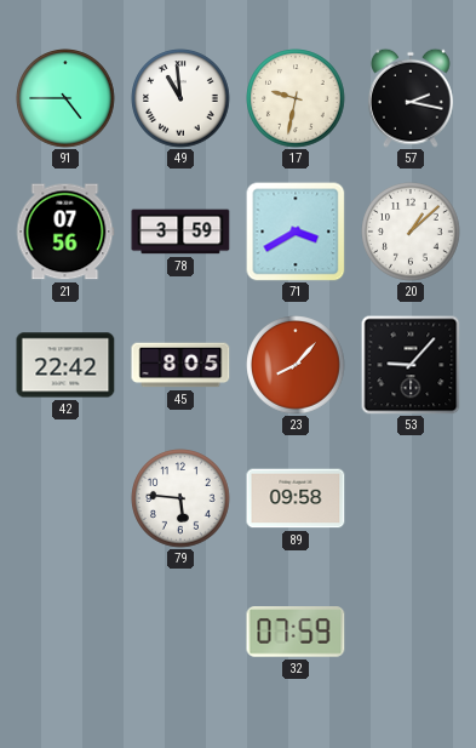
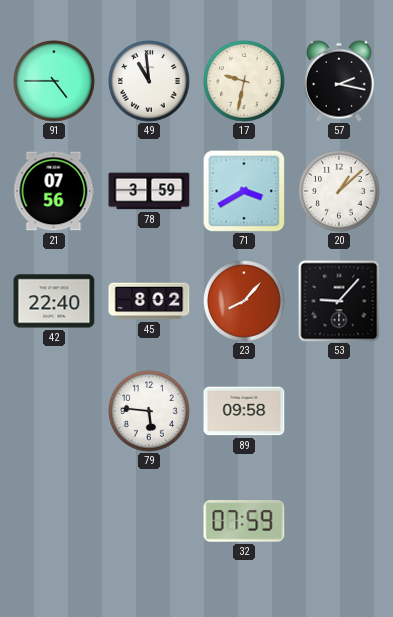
42: 22:42 -> 22:40 (54, 301)
45: 8:05 -> 8:02 (149, 301)
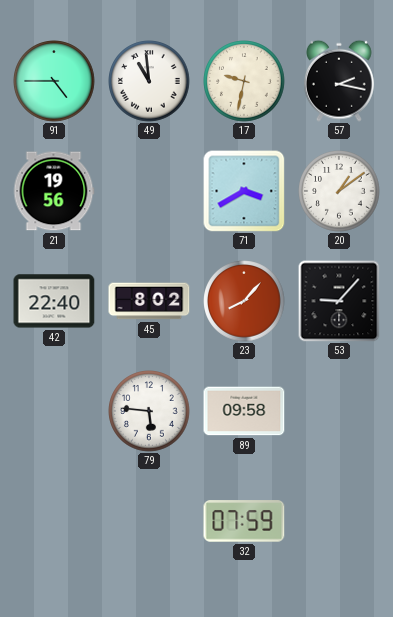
21: 07:56 -> 19:56 (54, 191)
78: 3:59 -> none (149, 191)
20: 1:08 -> 1:09 (339, 191)
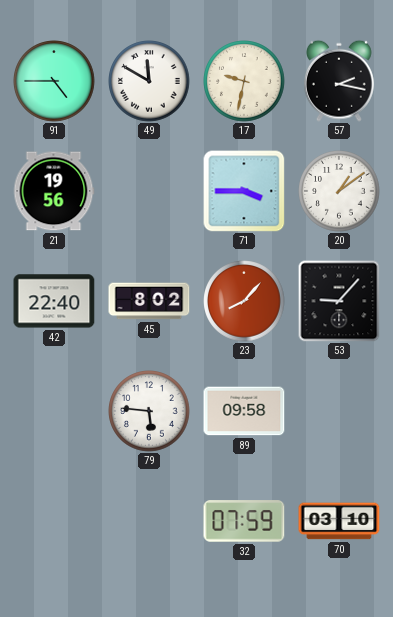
49: 10:59 -> 11:50 (149, 81)
71: 3:40 -> 3:45 (244, 191)
70: none -> 03:10 (339, 521)
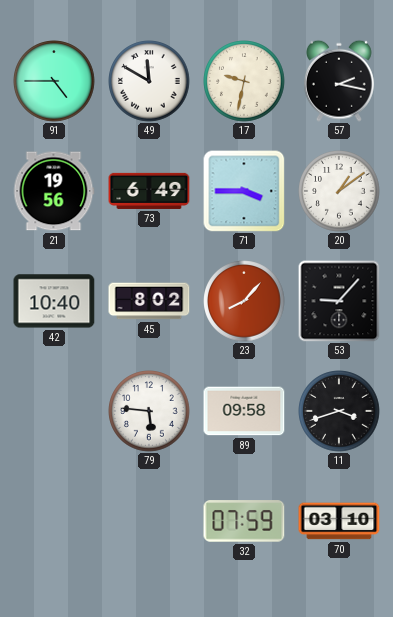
73: none -> 6:49 (149, 191)
42: 22:40 -> 10:40 (54, 301)
11: none -> 3:42 (339, 411)
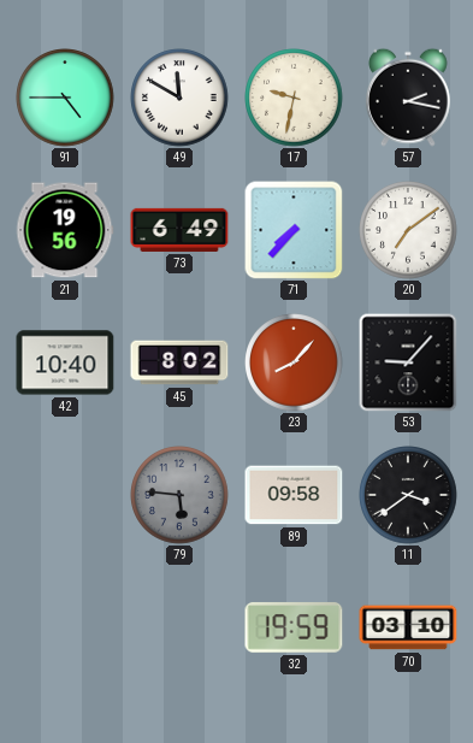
71: 3:45 -> 7:37 (294, 230)
20: 1:09 -> 7:09 (408, 230)
79 dial: white -> grey (179, 495)
11: 3:42 -> 3:39 (408, 495)
32: 07:59 -> 19:59 (294, 627)
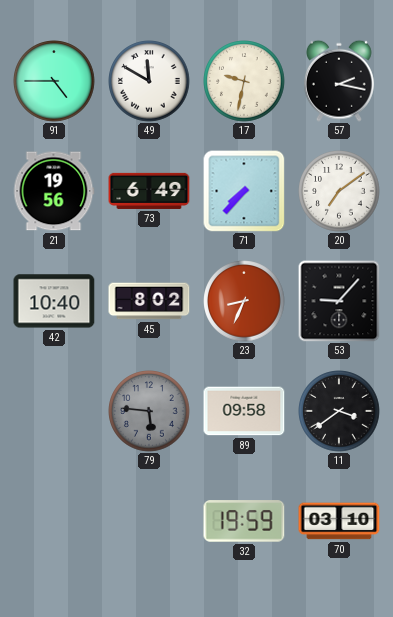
23: 8:07 -> 8:34 (244, 301)
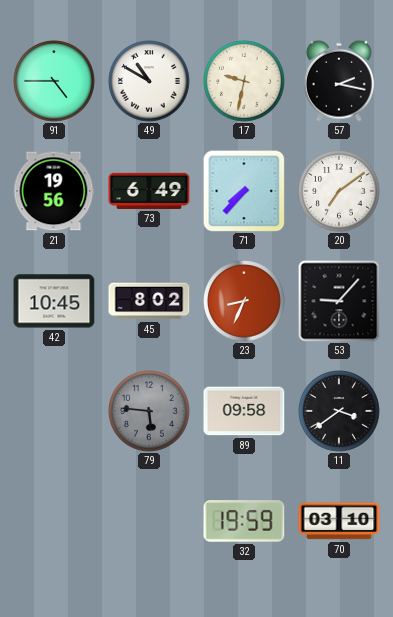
49: 11:50 -> 10:50 (149, 81)
42: 10:40 -> 10:45 (54, 301)
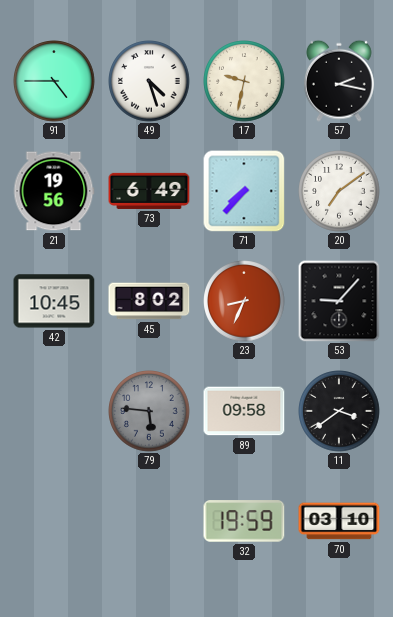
49: 10:50 -> 4:27 (149, 81)
